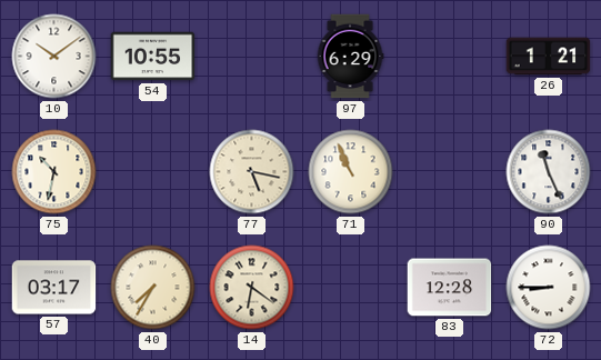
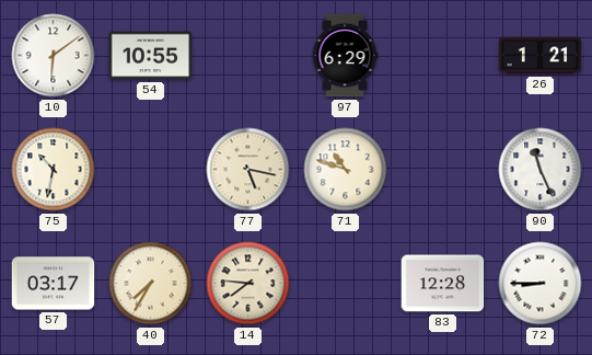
10: 10:09 -> 6:09 (54, 56)
71: 10:56 -> 10:48 (346, 170)
14: 6:21 -> 7:46 (248, 284)
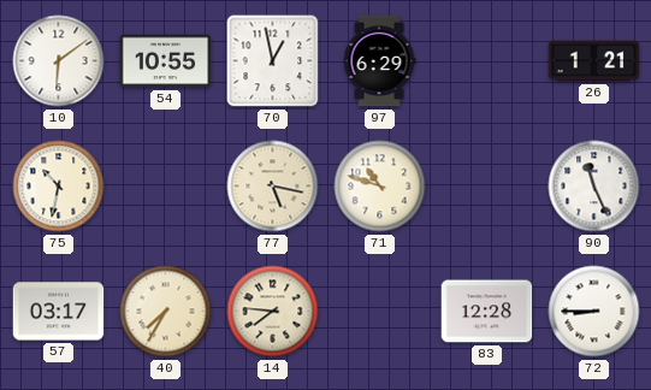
70: none -> 12:58 (273, 61)
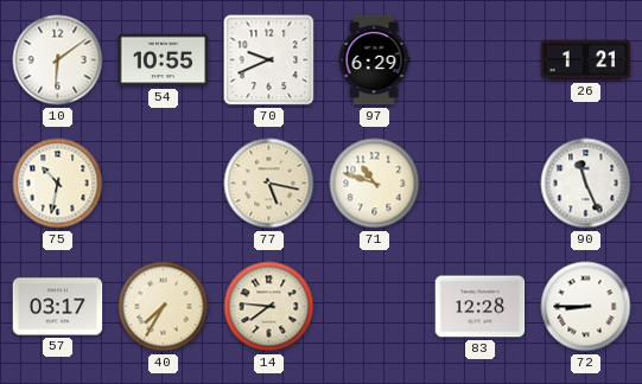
70: 12:58 -> 9:41 (269, 60)
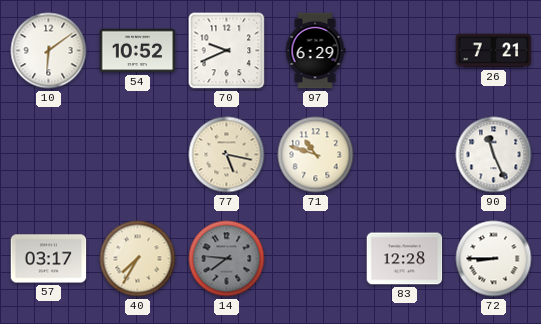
54: 10:55 -> 10:52 (138, 51)
26: 1:21 -> 7:21 (494, 51)
75: 10:32 -> none (58, 184)
14 dial: cream -> grey (227, 259)
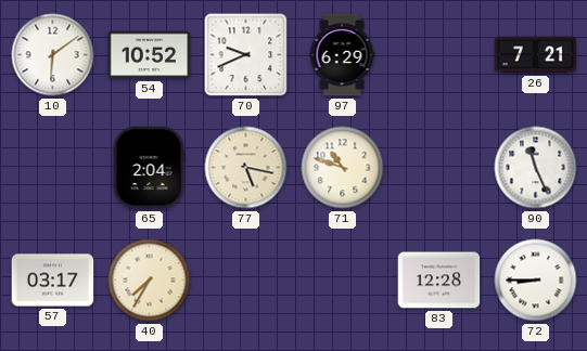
65: none -> 2:04 (149, 168)
14: 7:46 -> none (227, 259)
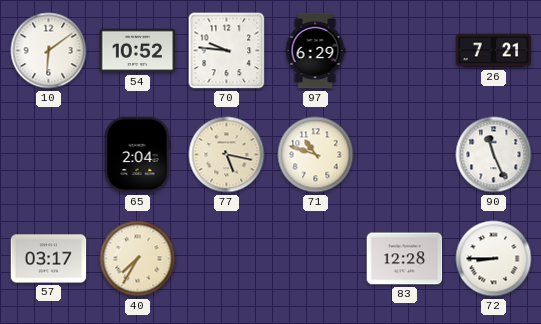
70: 9:41 -> 9:46 (227, 51)
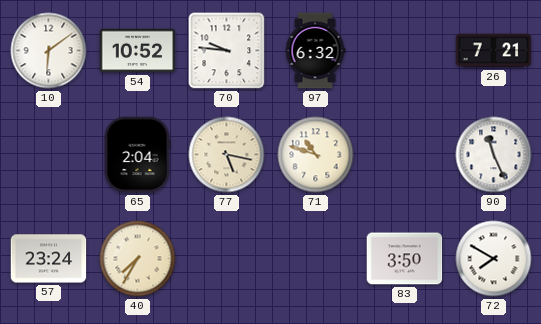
97: 6:29 -> 6:32 (315, 51)
57: 03:17 -> 23:24 (49, 259)
83: 12:28 -> 3:50 (405, 259)
72: 8:45 -> 7:50 (494, 259)
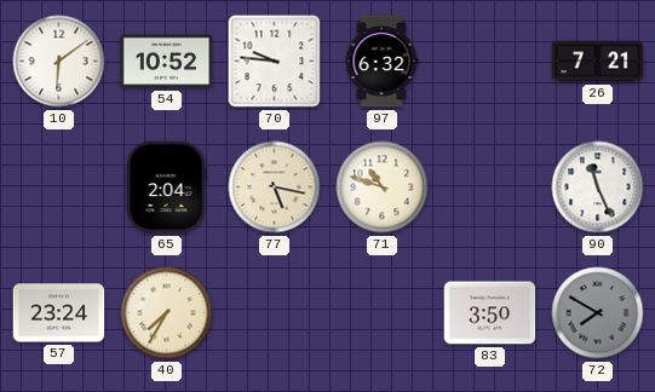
72 dial: white -> grey (598, 313)
